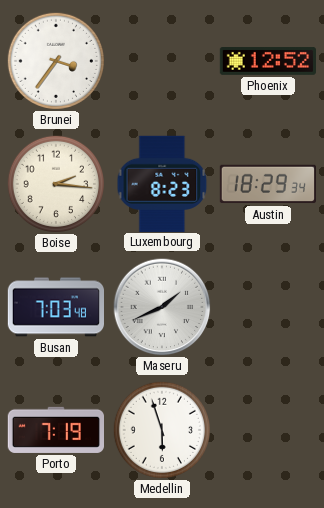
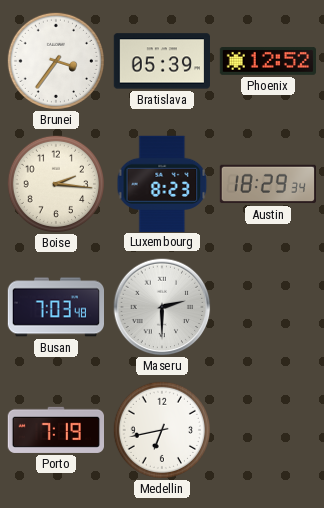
Bratislava: none -> 05:39 (161, 61)
Maseru: 1:41 -> 2:30 (162, 307)
Medellin: 5:57 -> 6:43 (161, 429)
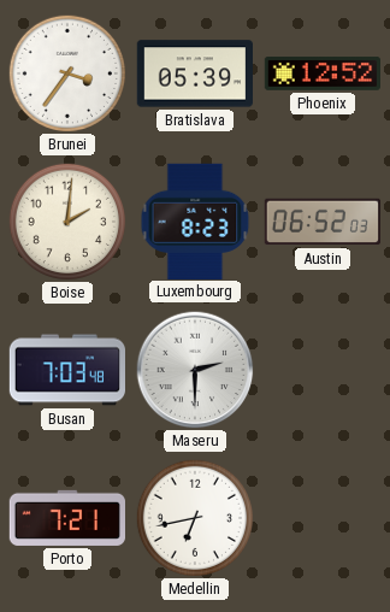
Boise: 2:16 -> 2:01 (66, 220)
Austin: 18:29 -> 06:52 (321, 222)
Porto: 7:19 -> 7:21 (66, 518)
